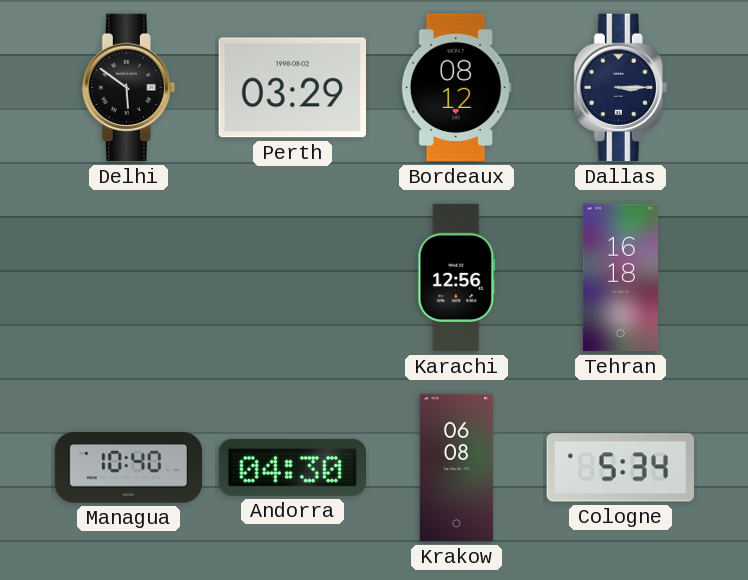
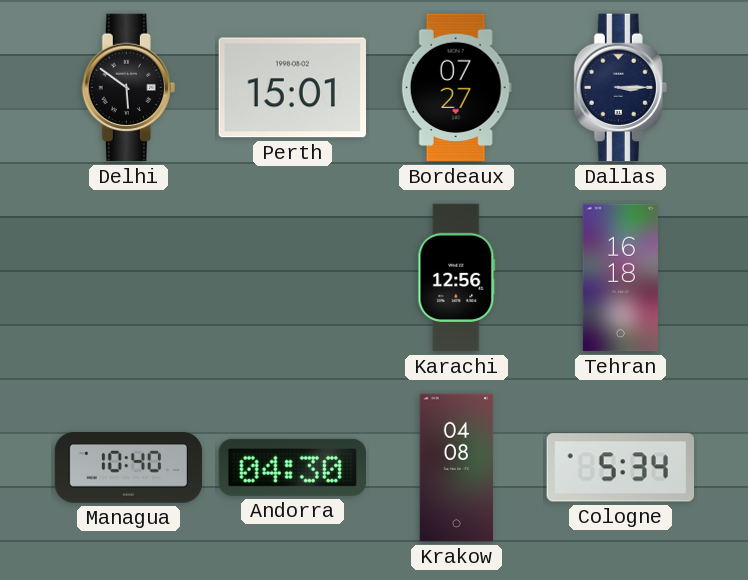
Perth: 03:29 -> 15:01 (292, 88)
Bordeaux: 08:12 -> 07:27 (456, 88)
Krakow: 06:08 -> 04:08 (457, 468)
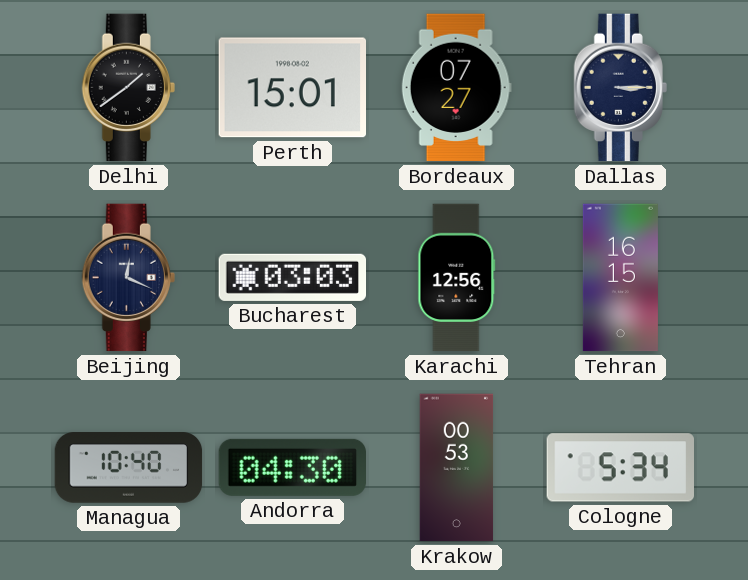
Delhi: 5:51 -> 1:39 (128, 88)
Beijing: none -> 12:19 (128, 278)
Bucharest: none -> 03:03 (292, 277)
Tehran: 16:18 -> 16:15 (620, 278)
Krakow: 04:08 -> 00:53 (457, 468)
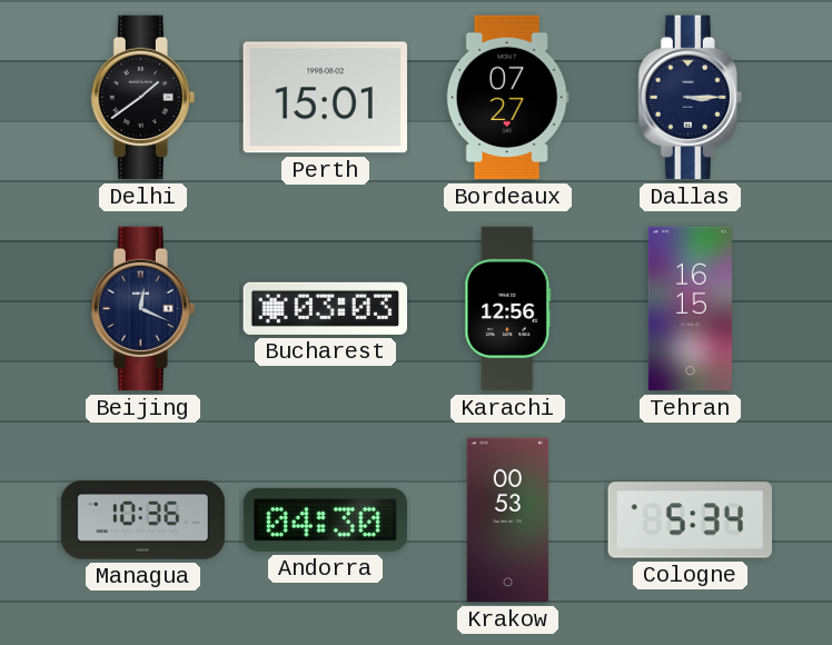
Managua: 10:40 -> 10:36 (143, 520)
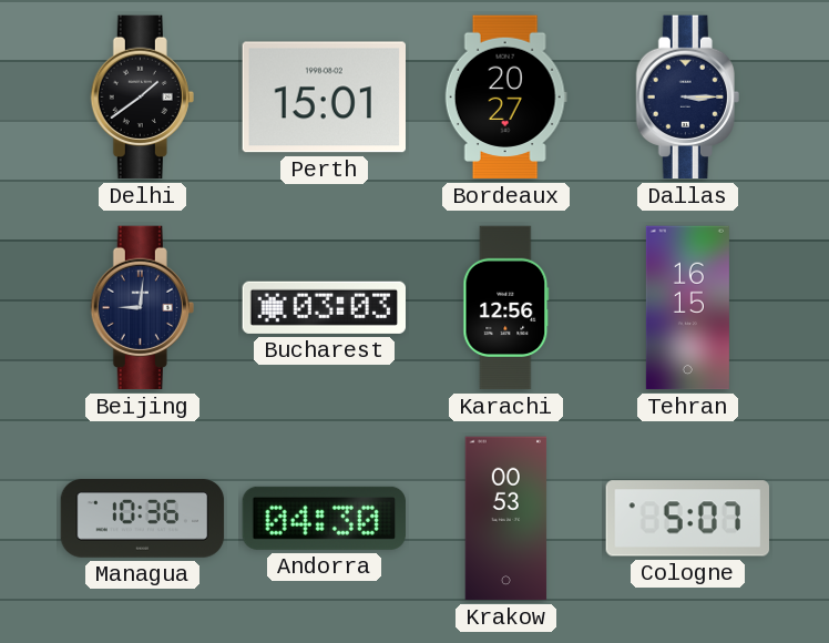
Bordeaux: 07:27 -> 20:27 (505, 98)
Beijing: 12:19 -> 9:01 (142, 308)
Cologne: 5:34 -> 5:07 (687, 519)
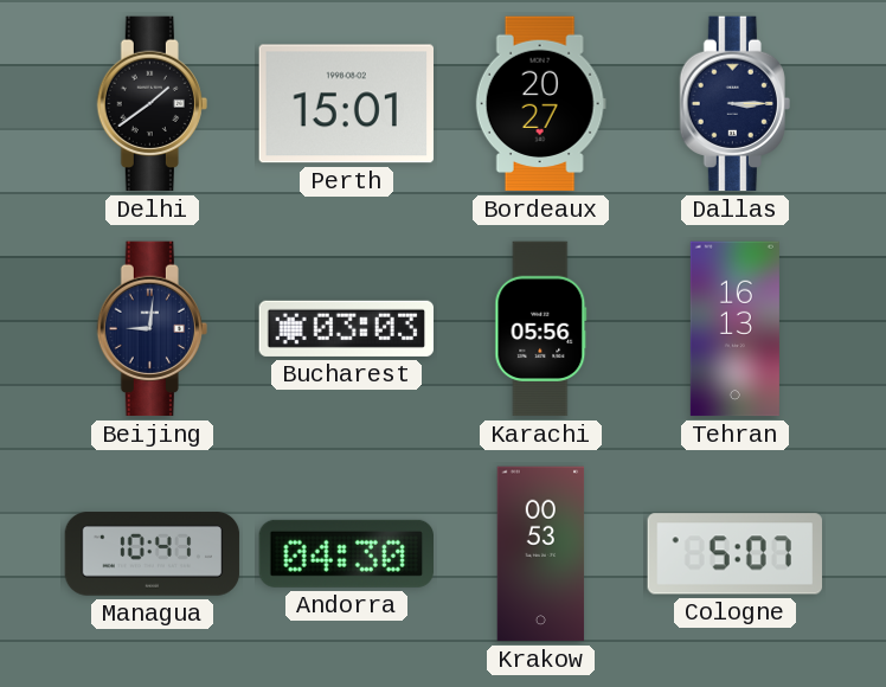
Karachi: 12:56 -> 05:56 (541, 329)
Tehran: 16:15 -> 16:13 (734, 329)
Managua: 10:36 -> 10:41 (153, 554)
